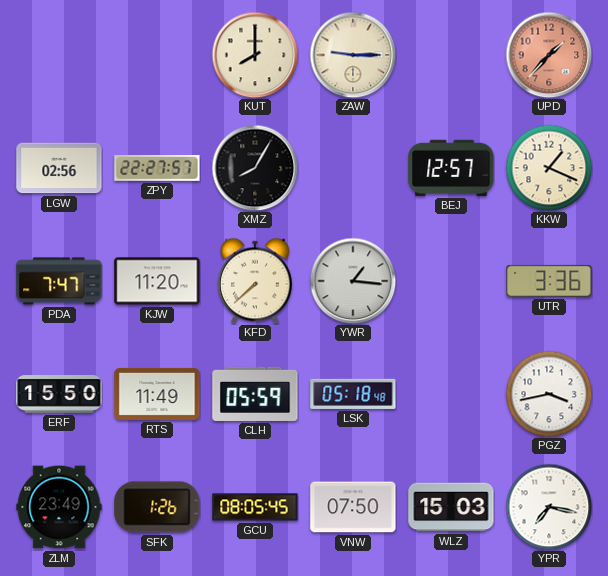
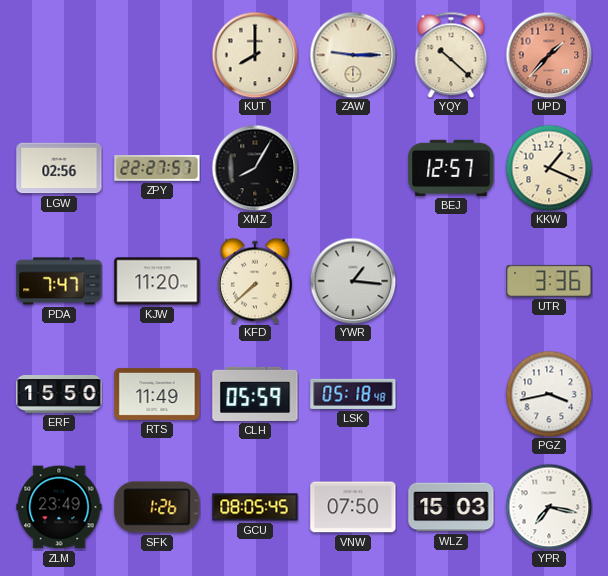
YQY: none -> 10:22 (451, 55)
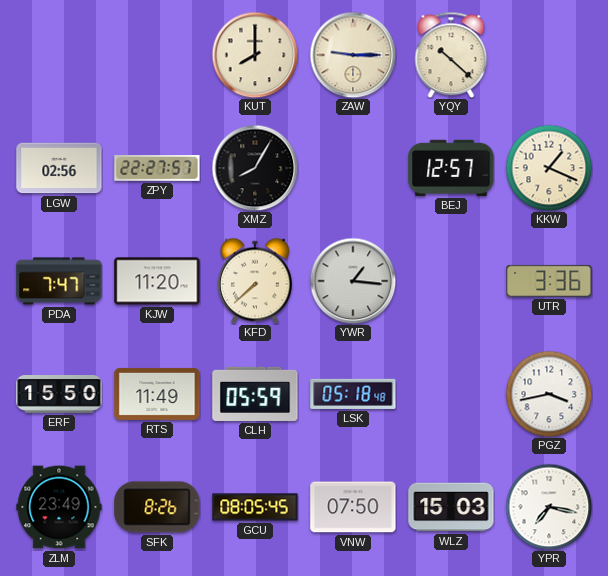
UPD: 1:37 -> none (549, 55)
SFK: 1:26 -> 8:26 (157, 507)
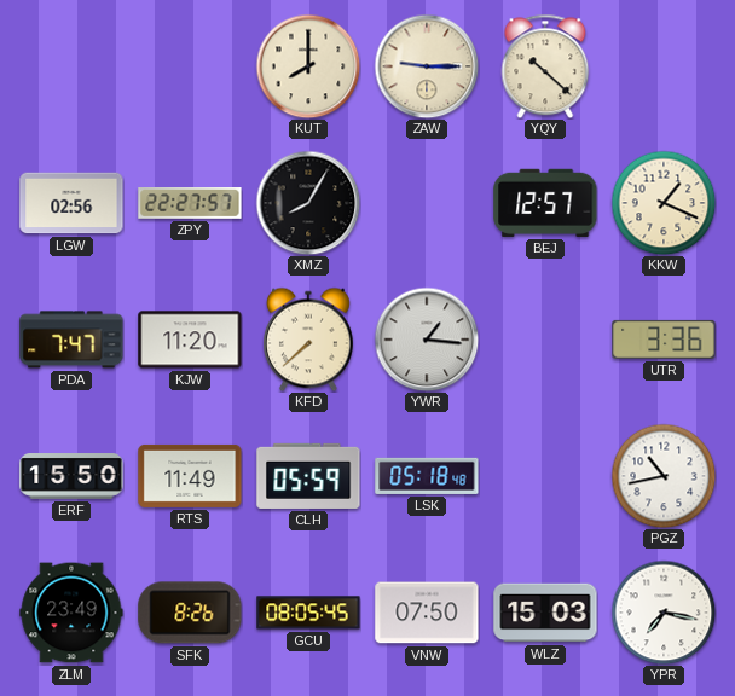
PGZ: 3:43 -> 10:43 (664, 476)
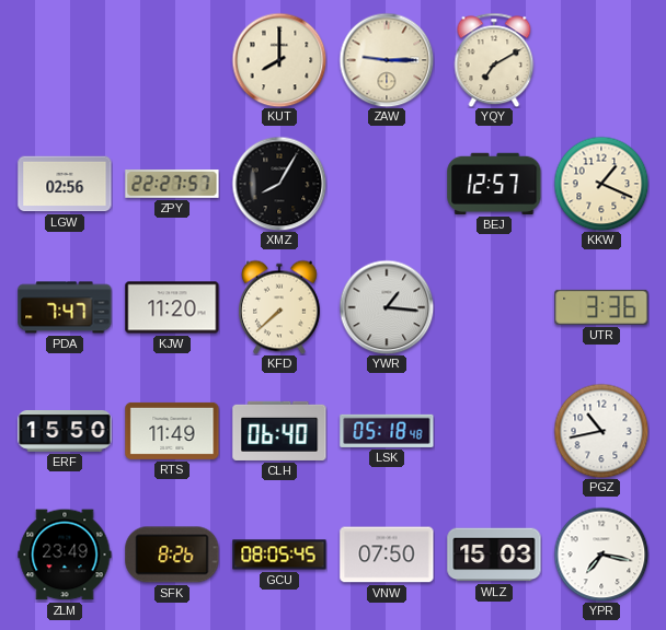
YQY: 10:22 -> 7:10 (494, 60)
CLH: 05:59 -> 06:40 (279, 431)
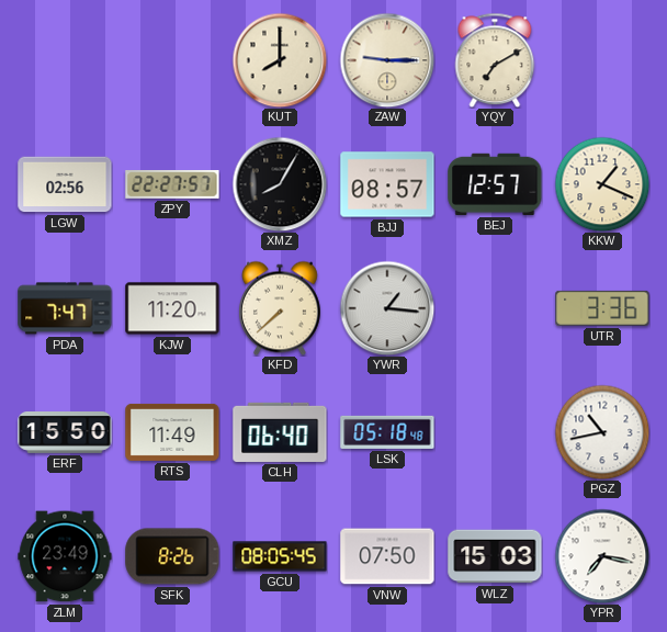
BJJ: none -> 08:57 (387, 184)
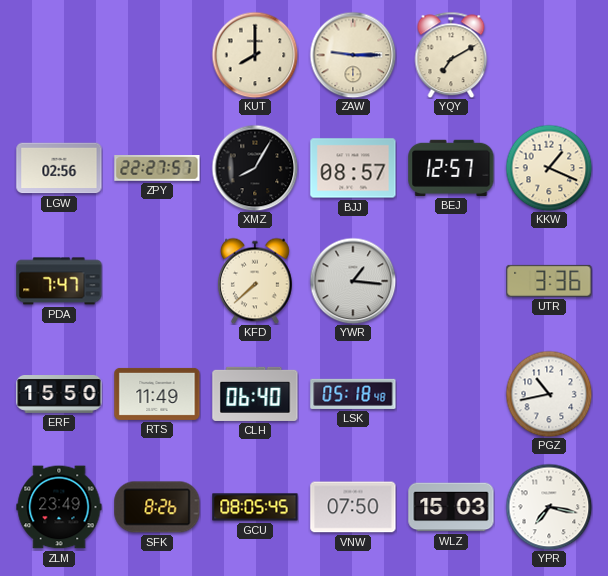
KJW: 11:20 -> none (172, 308)
